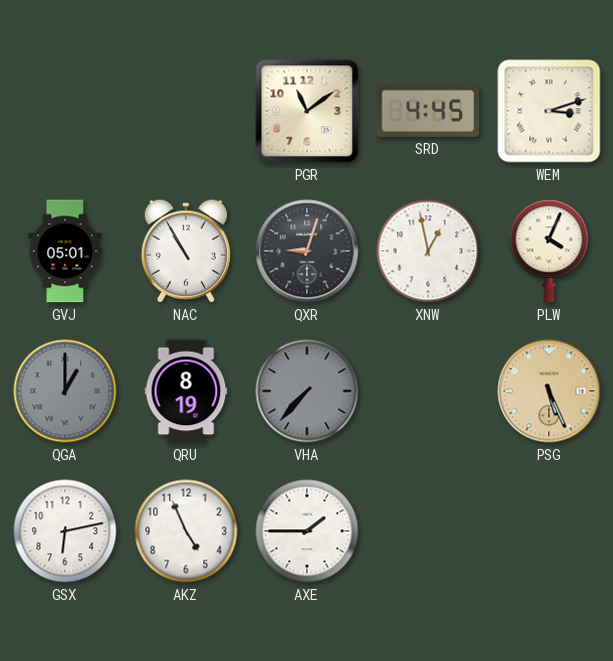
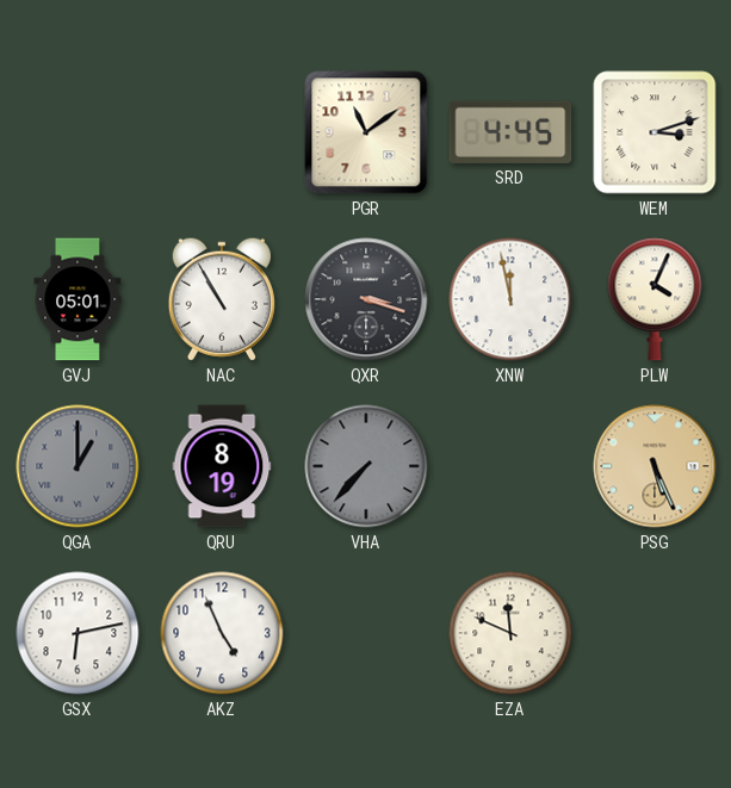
QXR: 9:03 -> 3:18 (366, 299)
XNW: 12:58 -> 11:58 (510, 299)
AXE: 1:45 -> none (307, 531)
EZA: none -> 11:49 (510, 633)
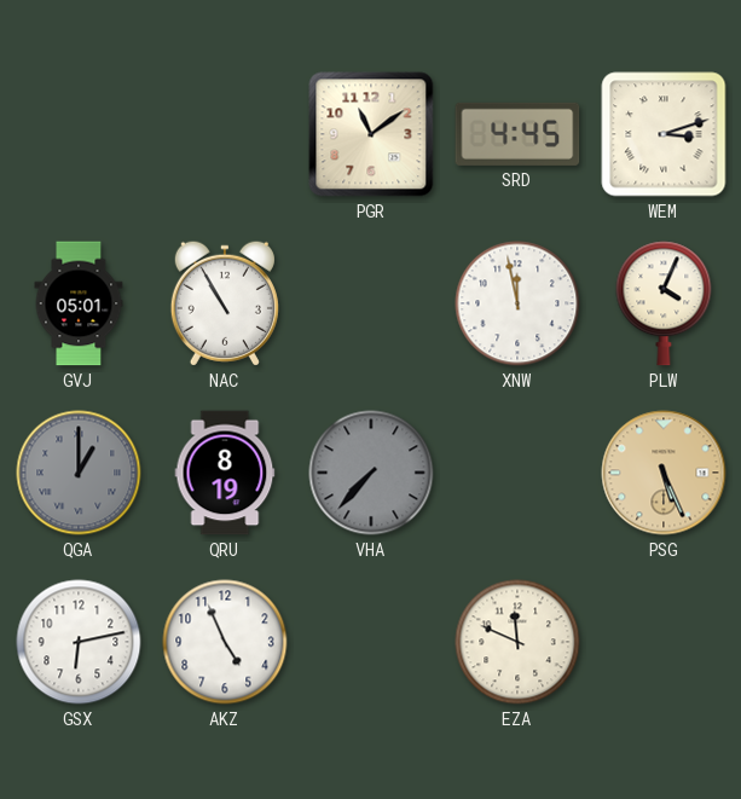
QXR: 3:18 -> none (366, 299)
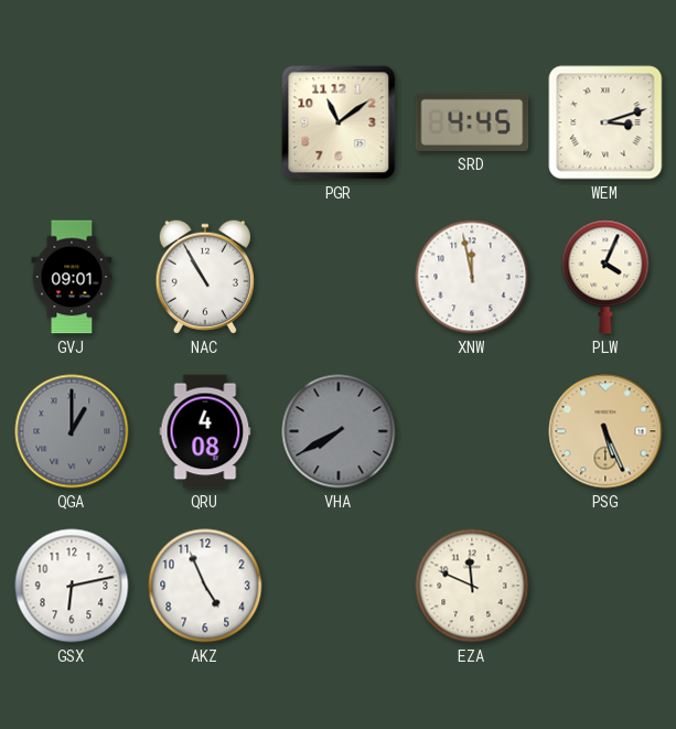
GVJ: 05:01 -> 09:01 (72, 277)
QRU: 8:19 -> 4:08 (205, 431)
VHA: 7:37 -> 7:40 (339, 431)
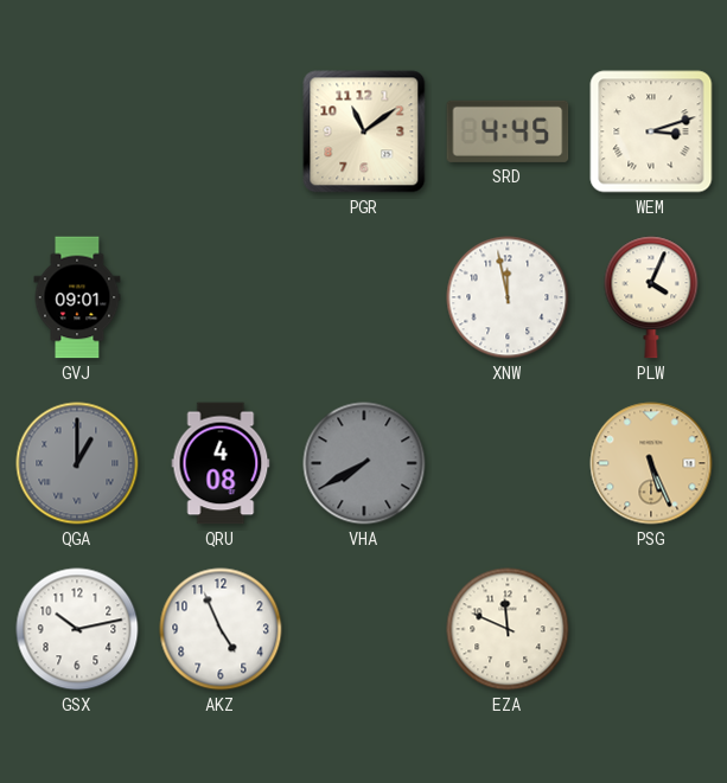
NAC: 10:55 -> none (205, 277)
GSX: 6:13 -> 10:13 (77, 629)
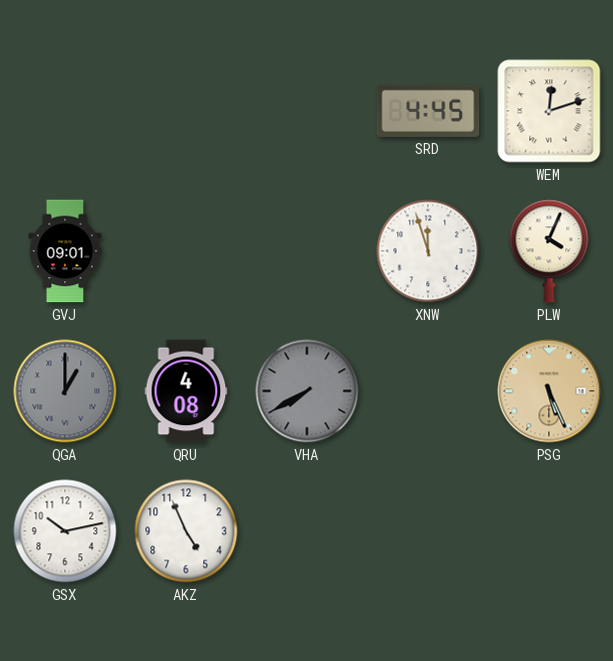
PGR: 11:09 -> none (364, 131)
WEM: 3:12 -> 12:12 (549, 111)
XNW: 11:58 -> 11:57 (428, 251)
EZA: 11:49 -> none (508, 629)
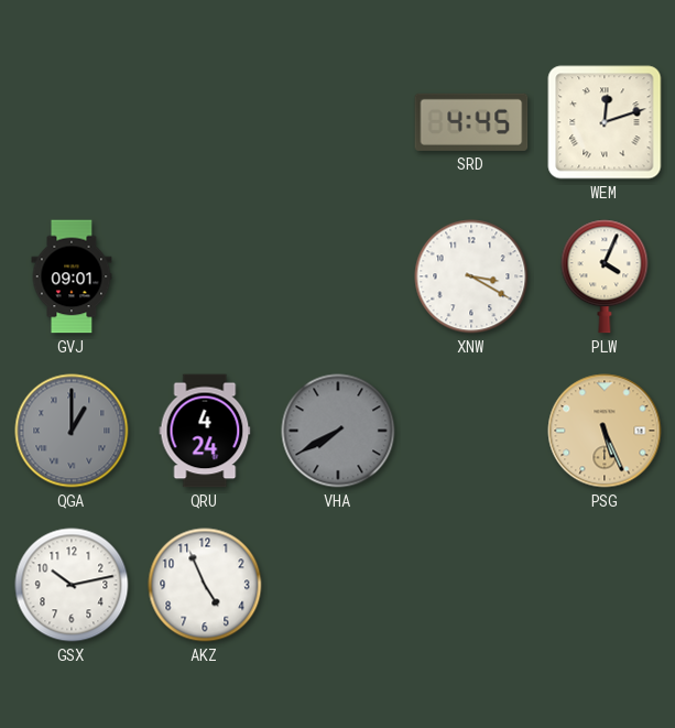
XNW: 11:57 -> 3:20 (471, 276)
QRU: 4:08 -> 4:24 (205, 431)
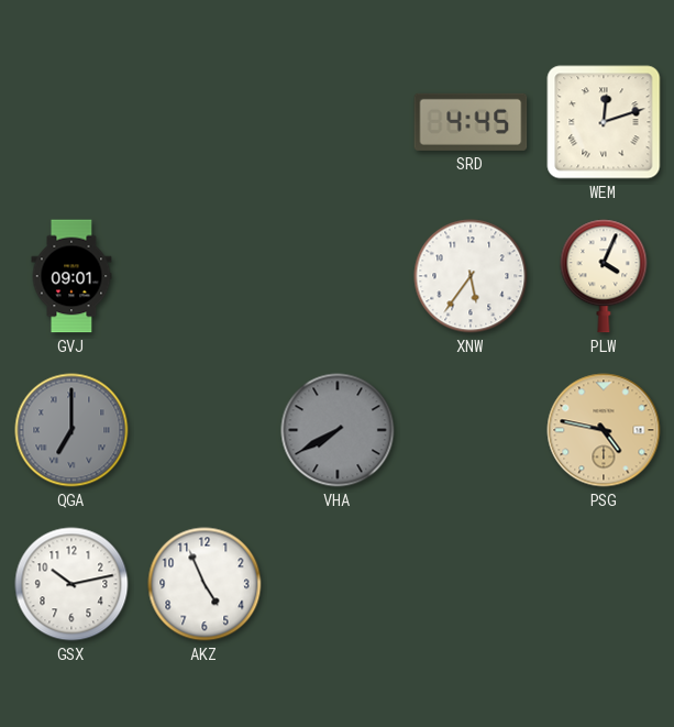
XNW: 3:20 -> 5:36 (471, 276)
QGA: 1:00 -> 7:00 (71, 430)
QRU: 4:24 -> none (205, 431)
PSG: 5:26 -> 4:47 (604, 430)
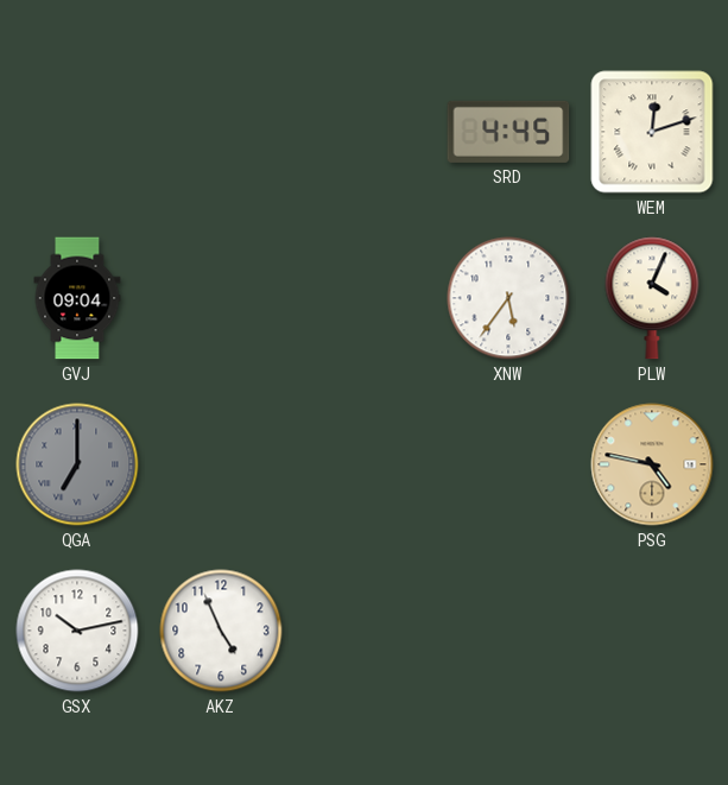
GVJ: 09:01 -> 09:04 (77, 298)
VHA: 7:40 -> none (338, 430)
